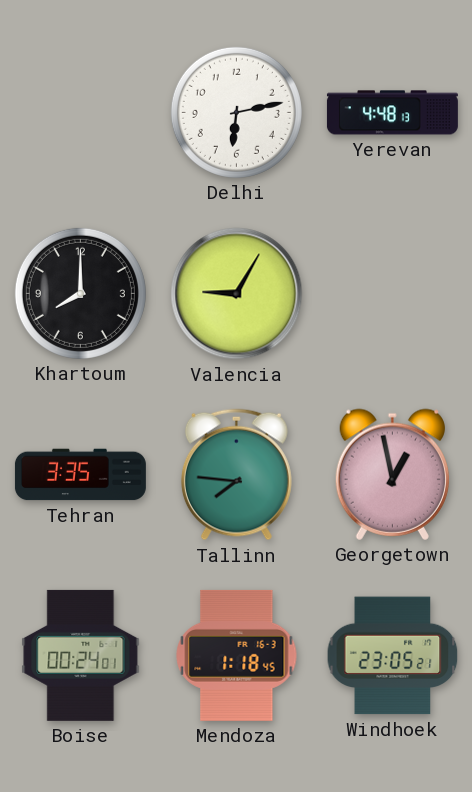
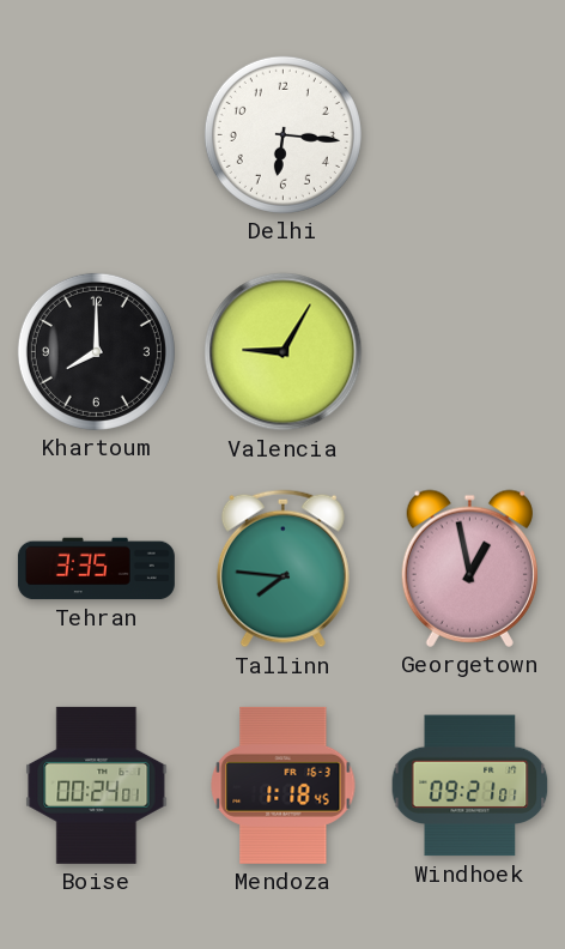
Delhi: 6:13 -> 6:16 (282, 134)
Yerevan: 4:48 -> none (392, 113)
Windhoek: 23:05 -> 09:21 (470, 786)
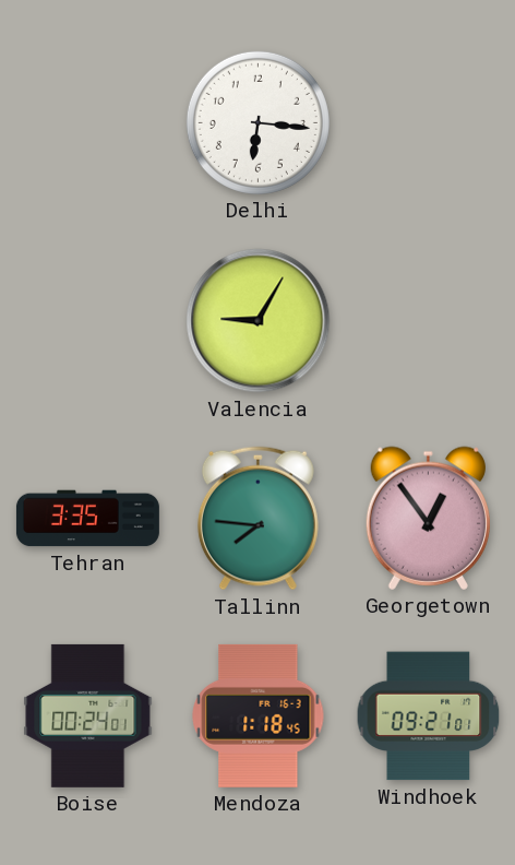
Khartoum: 8:00 -> none (96, 351)
Georgetown: 12:58 -> 12:54 (428, 518)
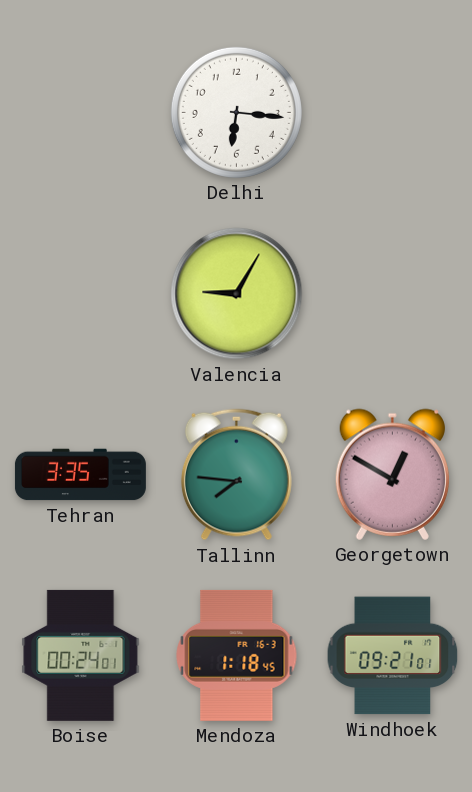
Georgetown: 12:54 -> 12:50 (392, 474)
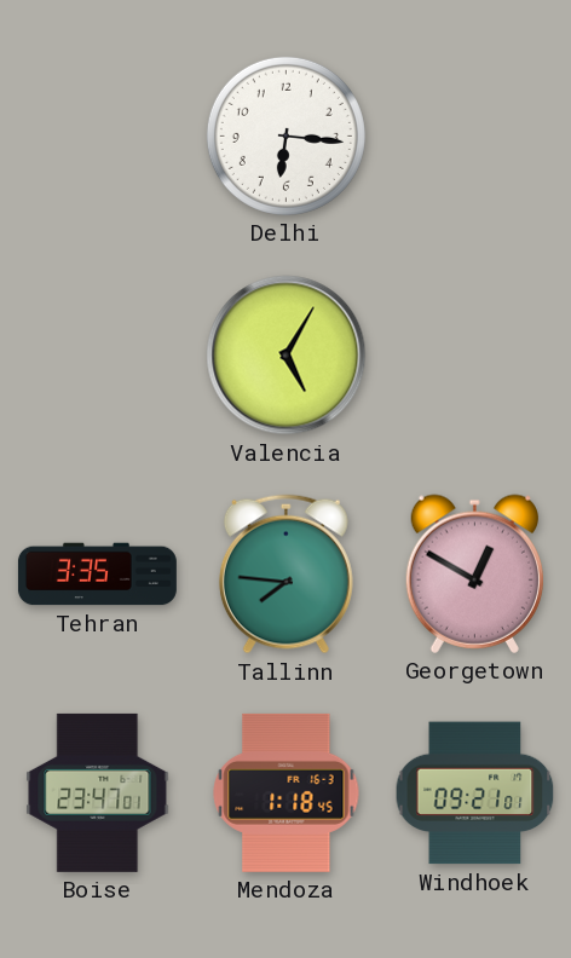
Valencia: 9:05 -> 5:05 (287, 356)
Boise: 00:24 -> 23:47 (98, 792)
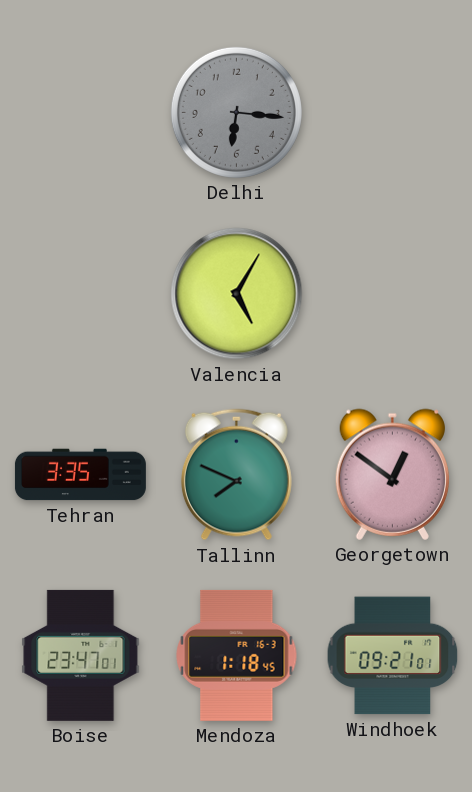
Delhi dial: white -> grey (236, 112)
Tallinn: 7:46 -> 7:49 (236, 475)
Georgetown: 12:50 -> 12:51 (392, 474)
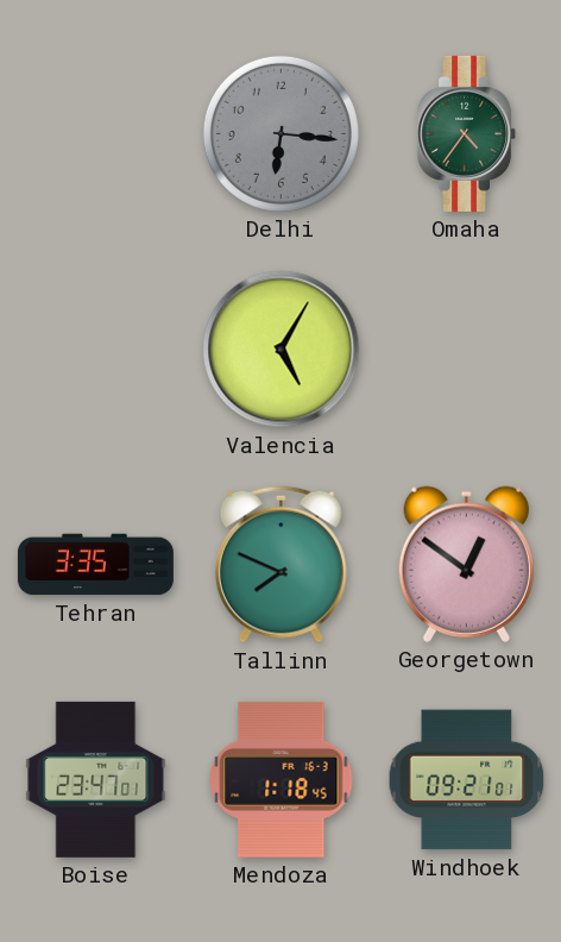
Omaha: none -> 4:36 (467, 133)
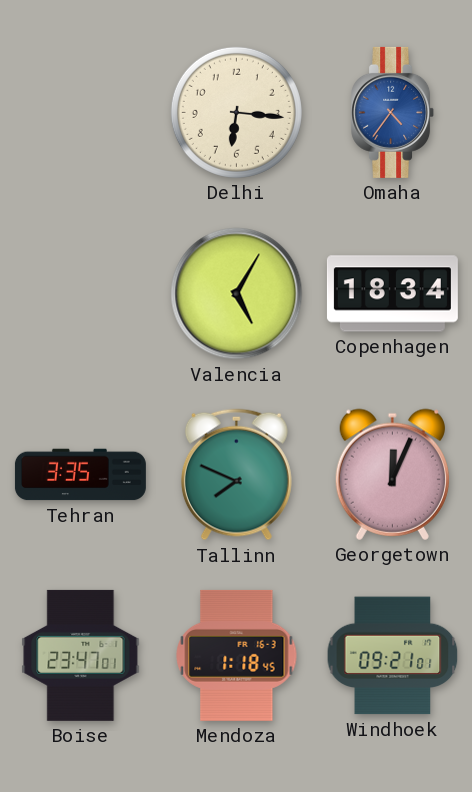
Delhi dial: grey -> cream (236, 112)
Omaha dial: green -> blue (393, 112)
Copenhagen: none -> 18:34 (392, 294)
Georgetown: 12:51 -> 12:04 (392, 474)
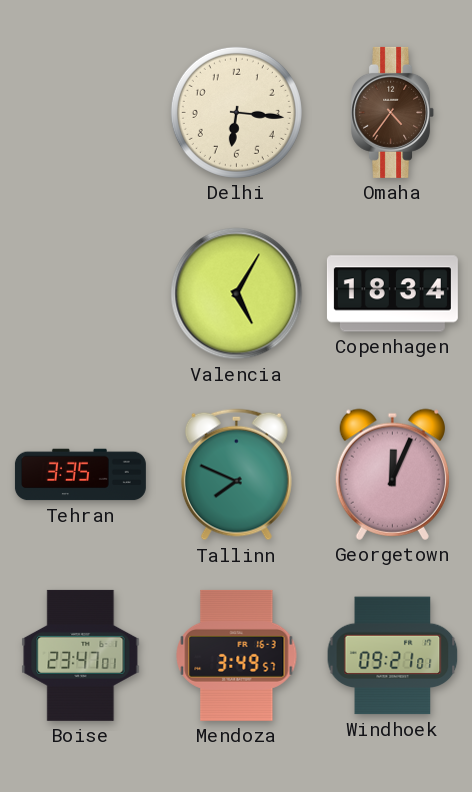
Omaha dial: blue -> brown (393, 112)
Mendoza: 1:18 -> 3:49 (237, 655)
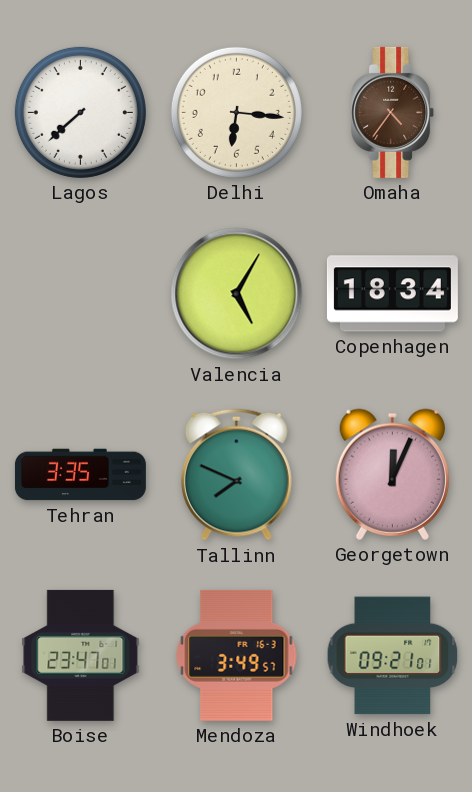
Lagos: none -> 7:38 (80, 112)
